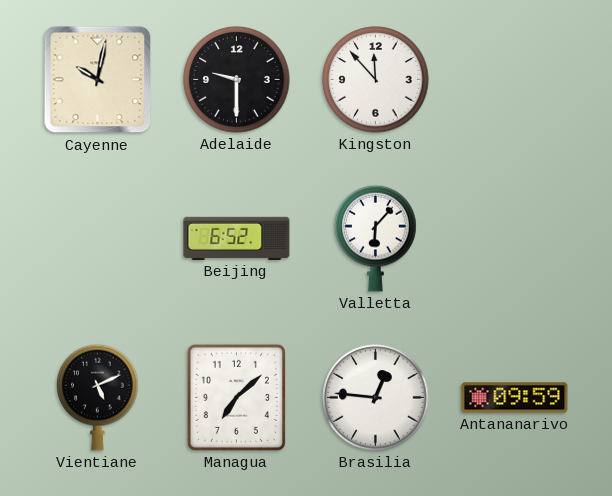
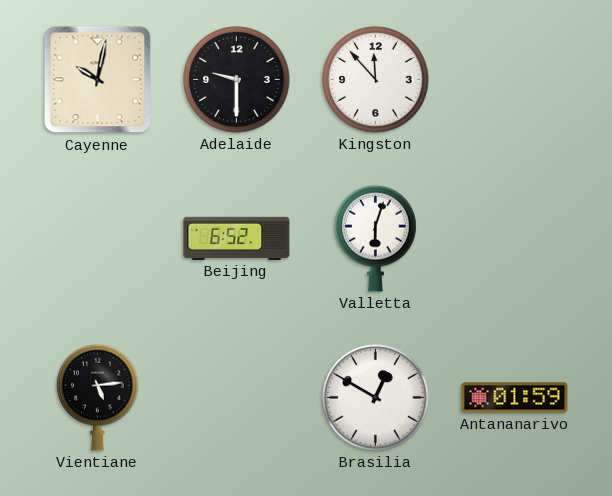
Valletta: 6:07 -> 6:03 (376, 238)
Vientiane: 5:11 -> 5:14 (98, 397)
Managua: 7:08 -> none (236, 397)
Brasilia: 12:46 -> 12:50 (376, 398)
Antananarivo: 09:59 -> 01:59 (515, 398)
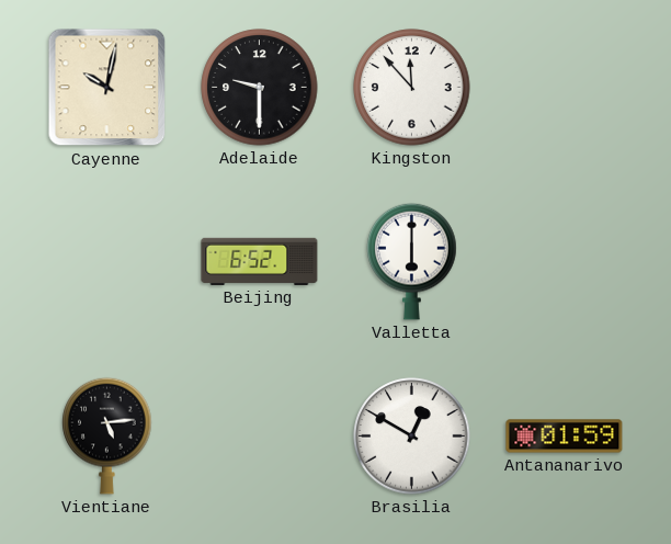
Valletta: 6:03 -> 6:00 (412, 261)
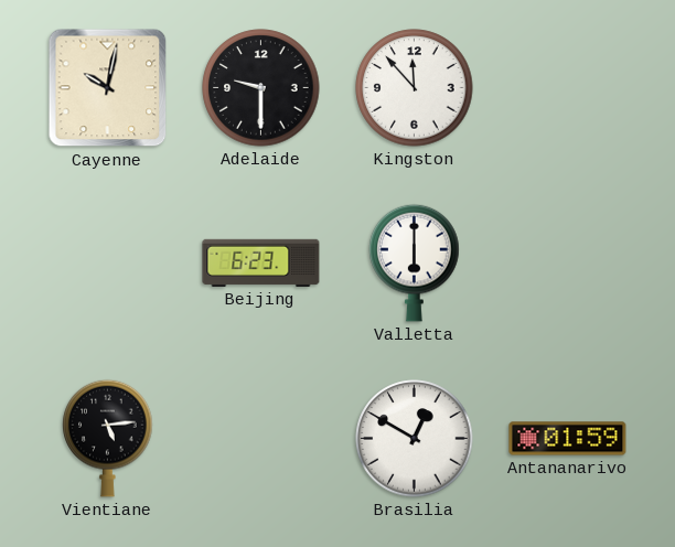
Beijing: 6:52 -> 6:23 (261, 262)
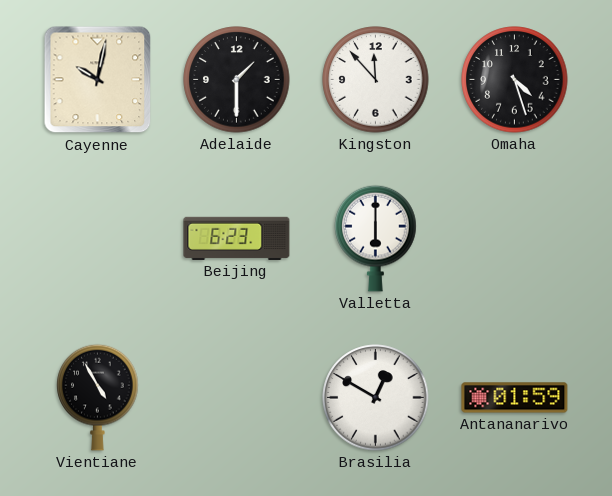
Adelaide: 9:30 -> 1:30 (237, 80)
Omaha: none -> 4:27 (515, 80)
Vientiane: 5:14 -> 4:55 (98, 397)
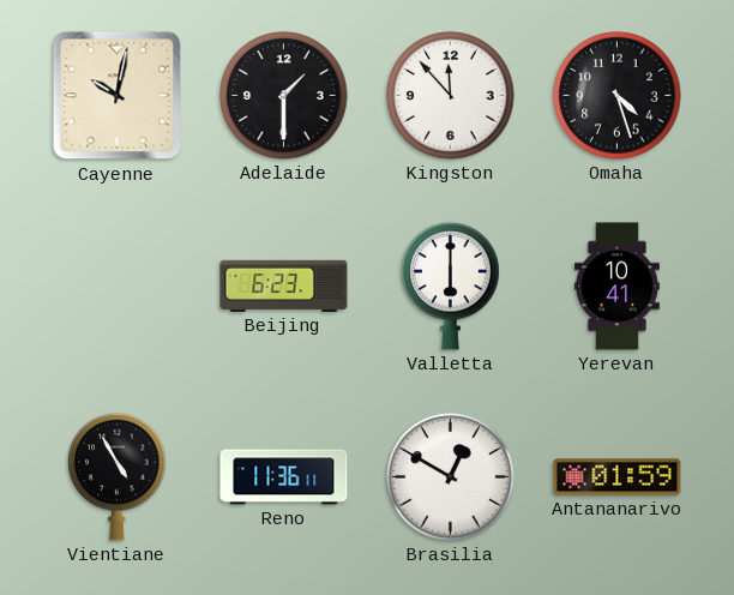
Yerevan: none -> 10:41 (616, 287)
Reno: none -> 11:36 (284, 477)
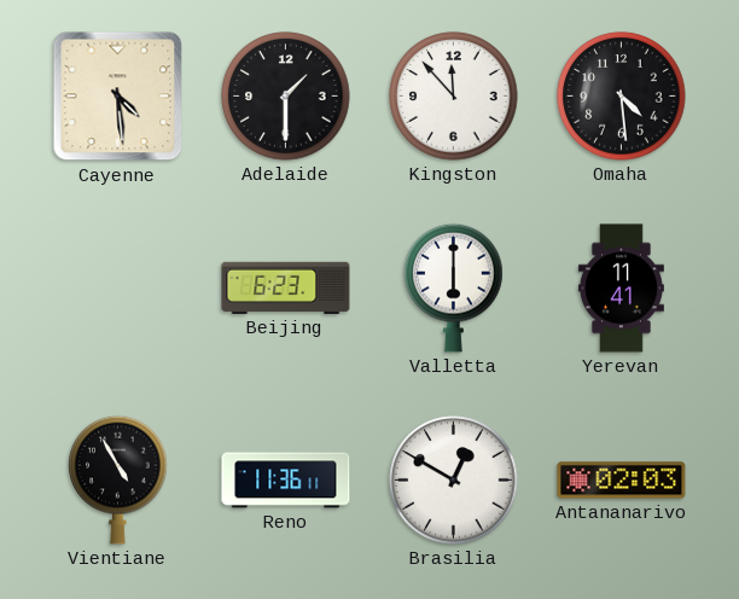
Cayenne: 10:02 -> 4:29 (118, 97)
Omaha: 4:27 -> 4:29 (622, 97)
Yerevan: 10:41 -> 11:41 (621, 289)
Antananarivo: 01:59 -> 02:03 (622, 481)
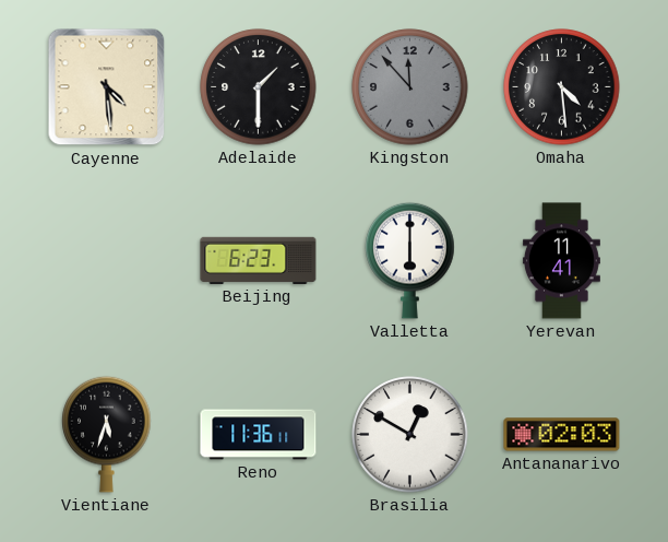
Kingston dial: white -> grey (410, 87)
Vientiane: 4:55 -> 5:33 (107, 434)
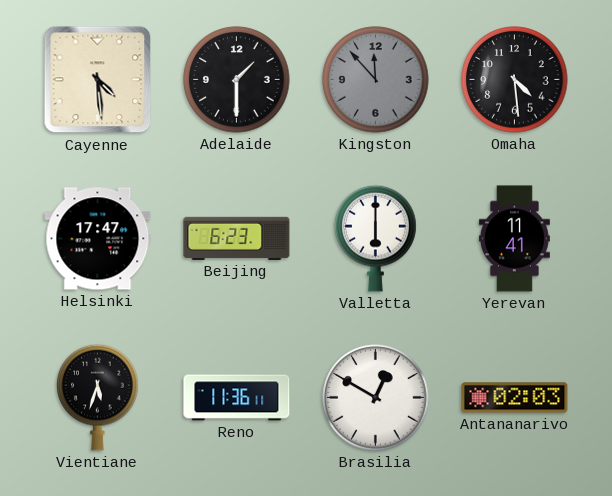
Helsinki: none -> 17:47 (98, 239)
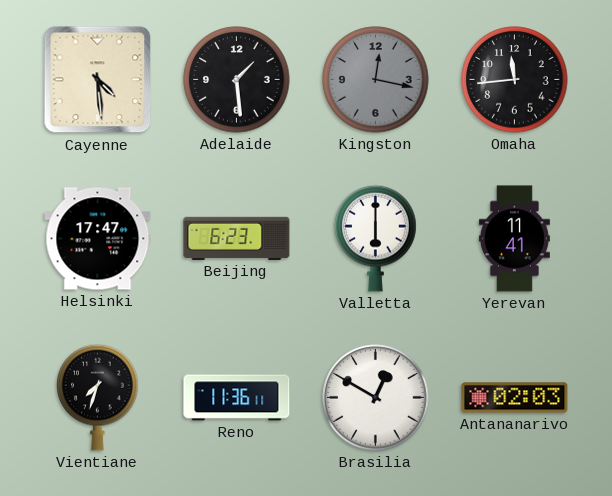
Adelaide: 1:30 -> 1:29 (237, 80)
Kingston: 11:53 -> 12:17 (376, 80)
Omaha: 4:29 -> 11:44 (515, 80)
Vientiane: 5:33 -> 7:33 (98, 397)
